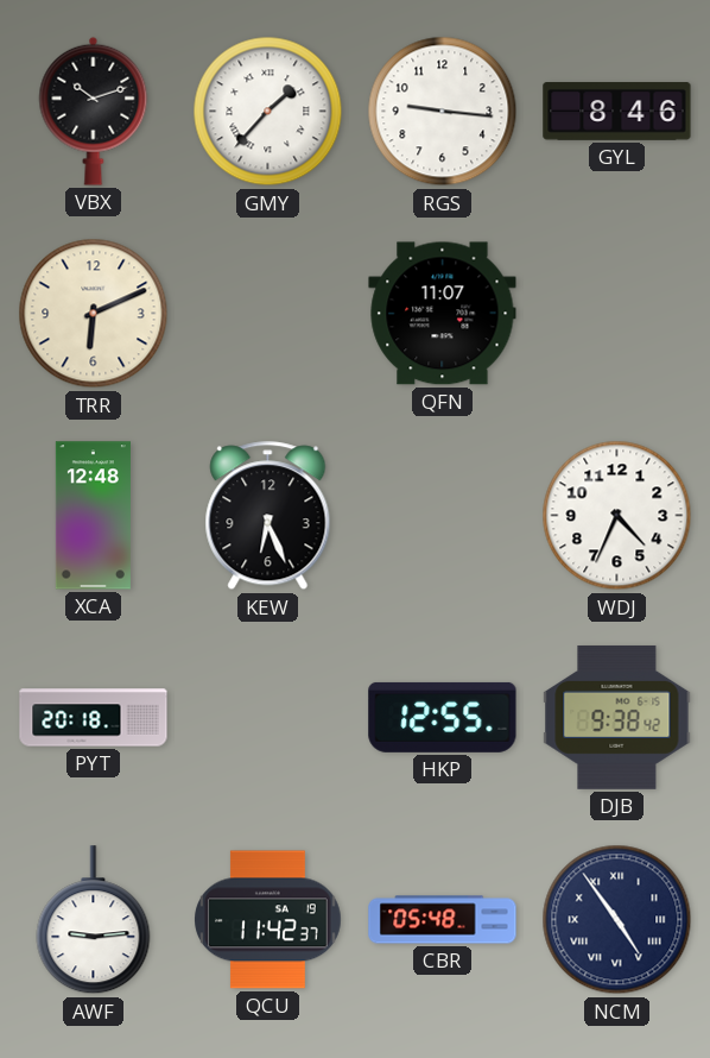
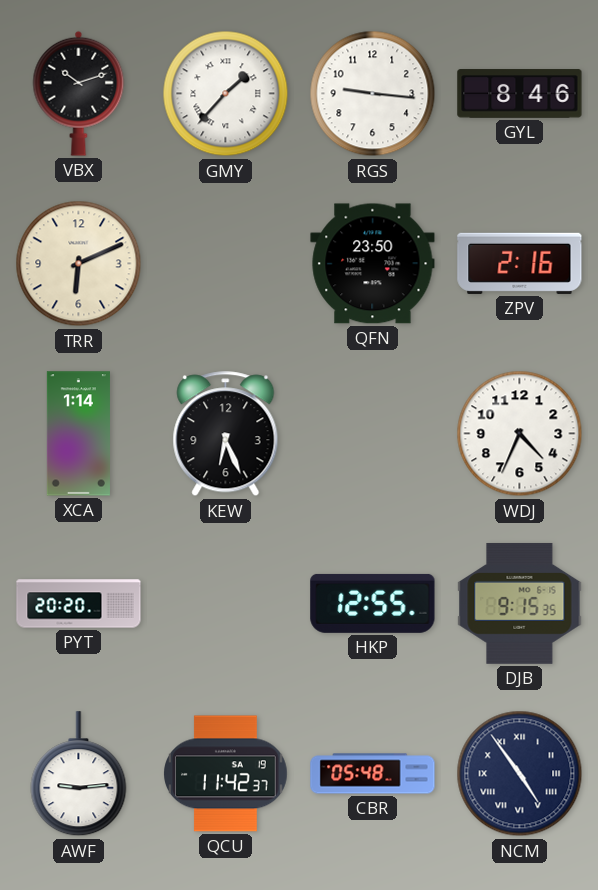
QFN: 11:07 -> 23:50 (373, 264)
ZPV: none -> 2:16 (520, 263)
XCA: 12:48 -> 1:14 (78, 434)
PYT: 20:18 -> 20:20 (79, 604)
DJB: 9:38 -> 9:15 (520, 604)
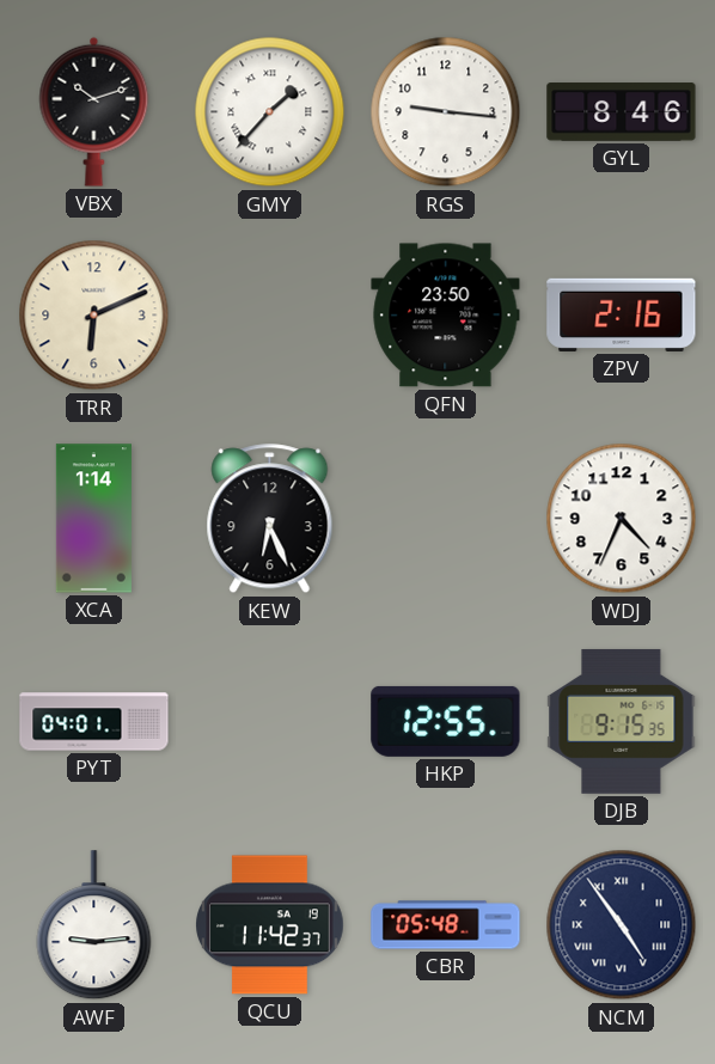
PYT: 20:20 -> 04:01 (94, 722)
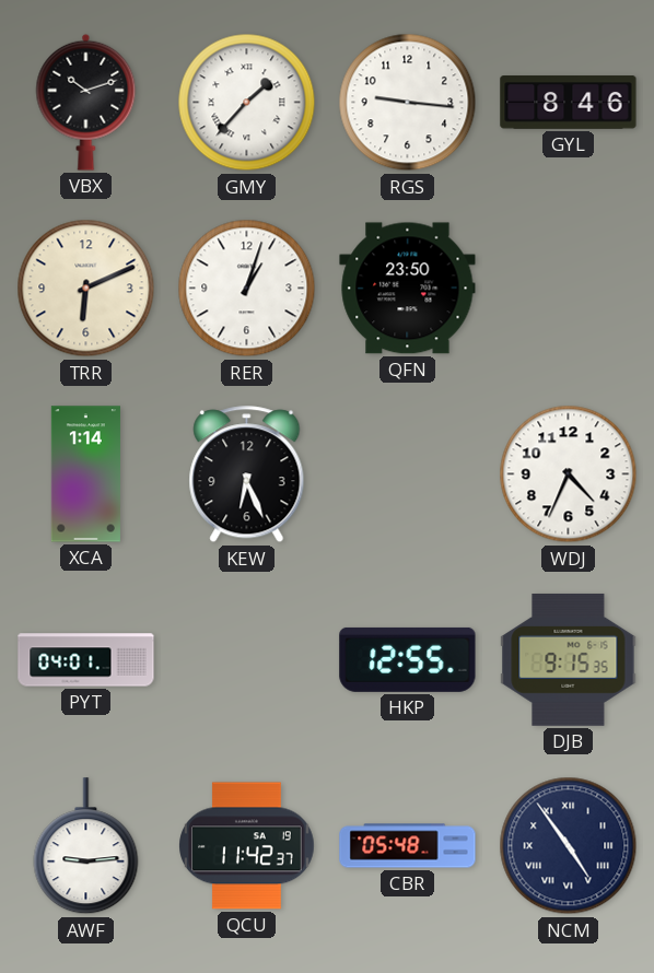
RER: none -> 1:03 (247, 289)
ZPV: 2:16 -> none (622, 314)
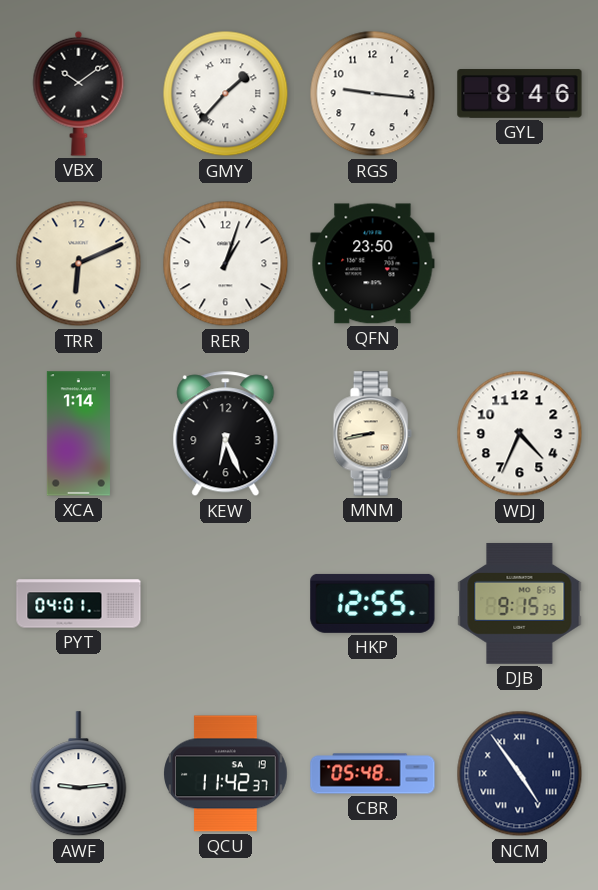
VBX: 10:12 -> 10:09 (79, 93)
MNM: none -> 8:43 (372, 434)
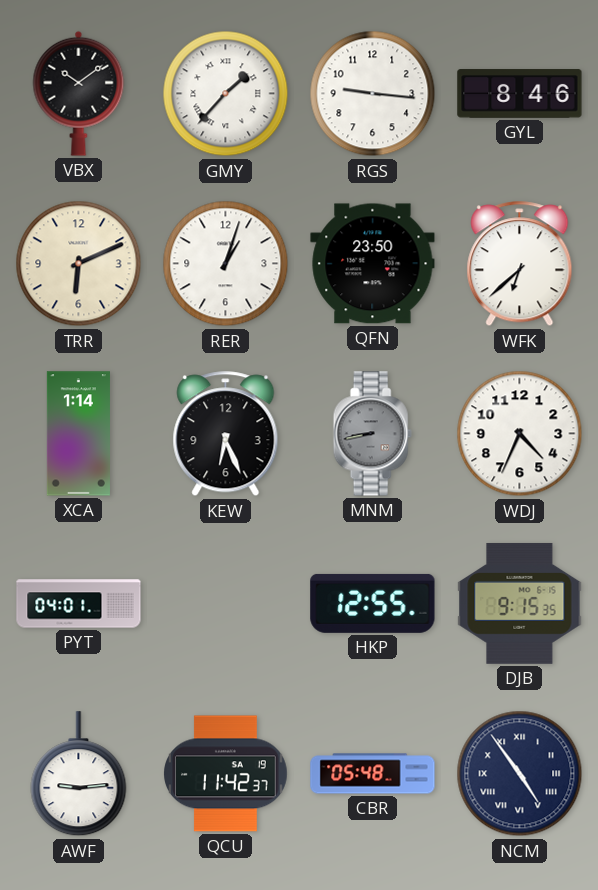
WFK: none -> 6:38 (520, 264)
MNM dial: cream -> grey (372, 434)
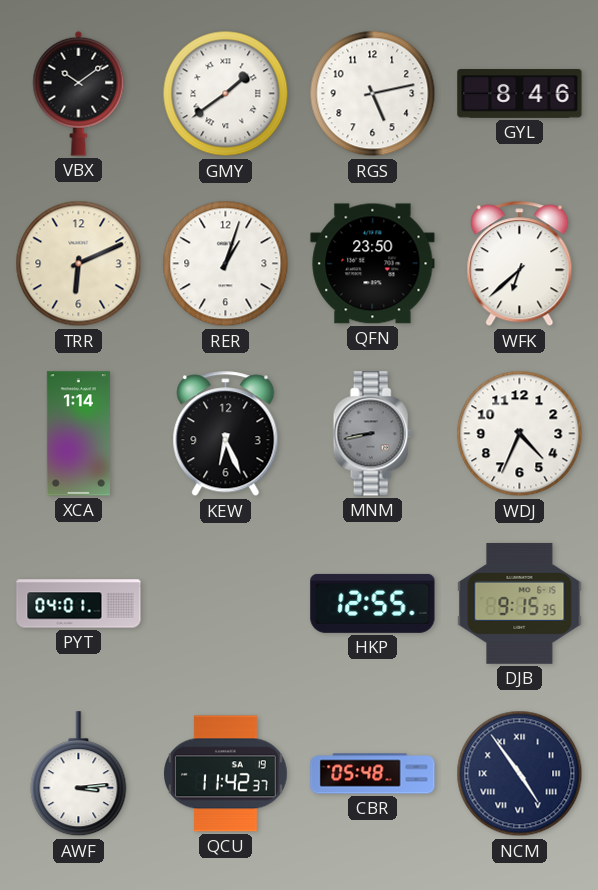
GMY: 1:37 -> 1:39 (226, 94)
RGS: 9:16 -> 5:13 (373, 94)
AWF: 9:14 -> 3:14 (79, 774)
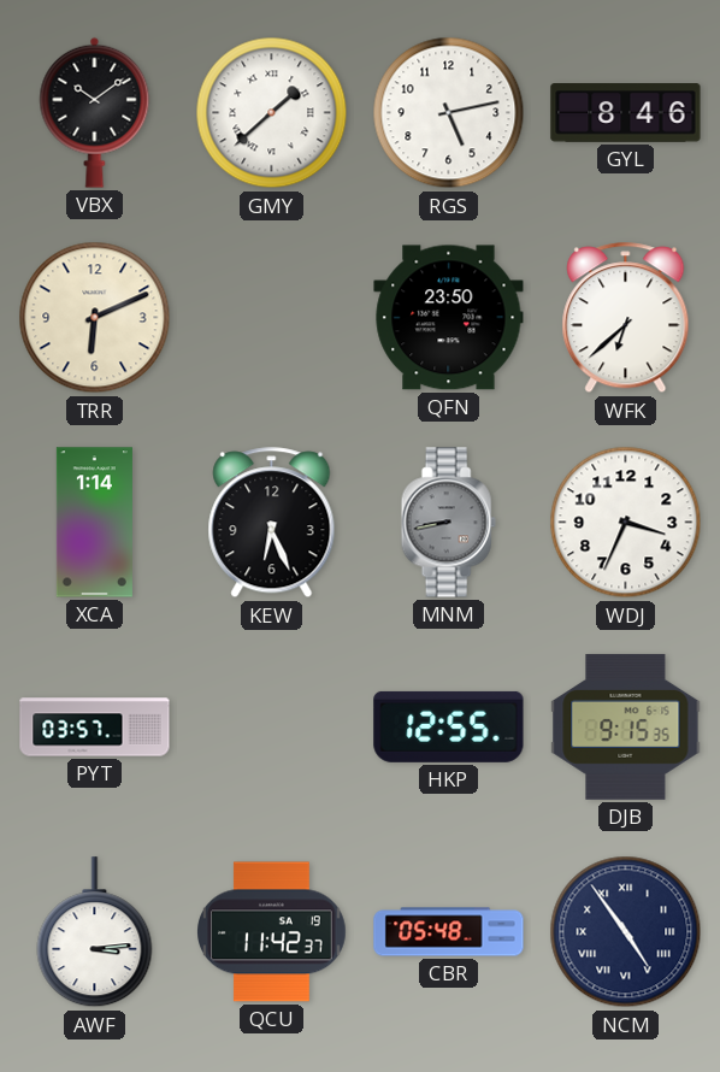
GMY: 1:39 -> 1:38 (272, 113)
RER: 1:03 -> none (226, 264)
WDJ: 4:34 -> 3:34 (626, 523)
PYT: 04:01 -> 03:57 (95, 728)
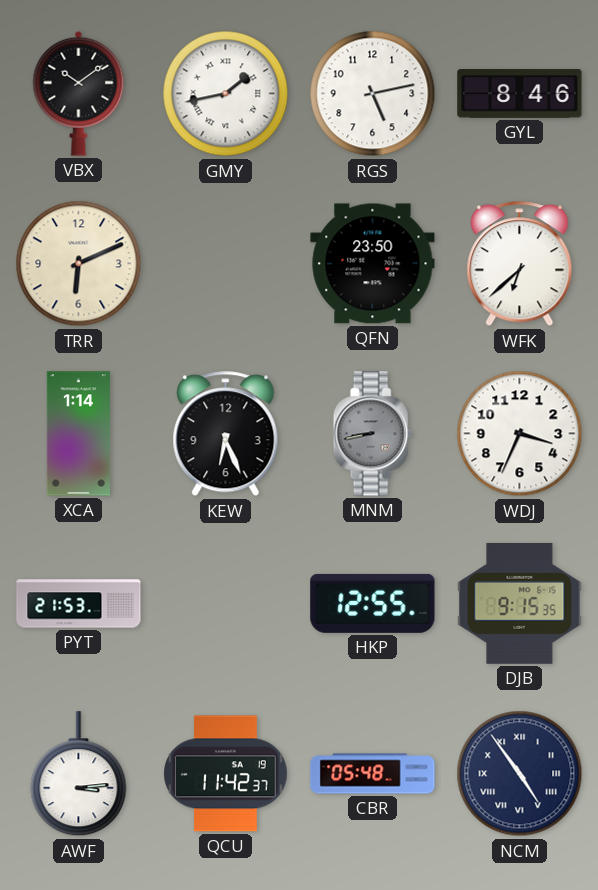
GMY: 1:38 -> 1:43 (226, 94)
PYT: 03:57 -> 21:53 (79, 604)
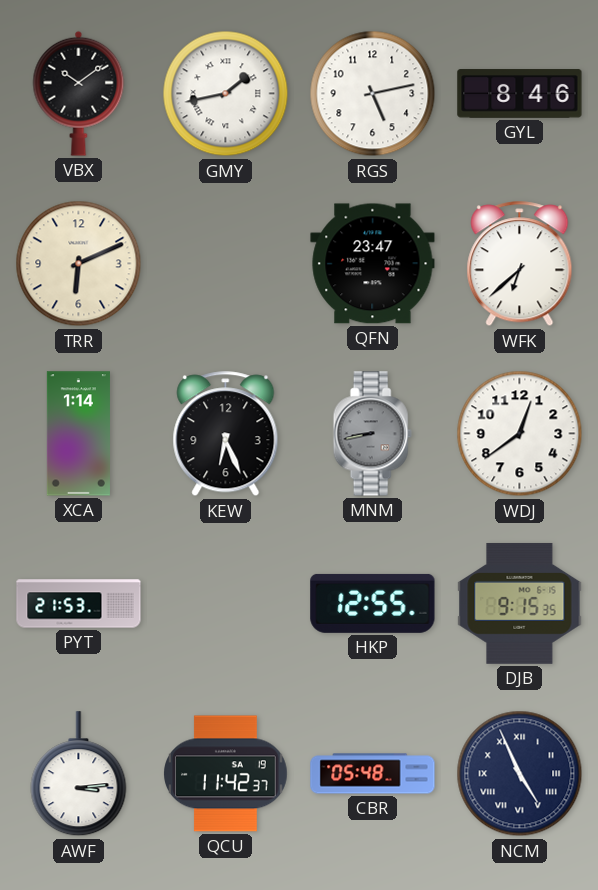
QFN: 23:50 -> 23:47 (373, 264)
WDJ: 3:34 -> 12:39 (520, 434)
NCM: 4:54 -> 4:56 (520, 774)
